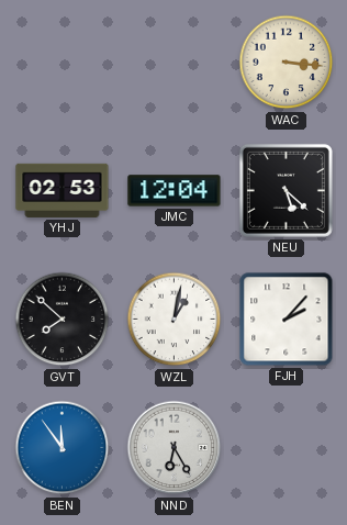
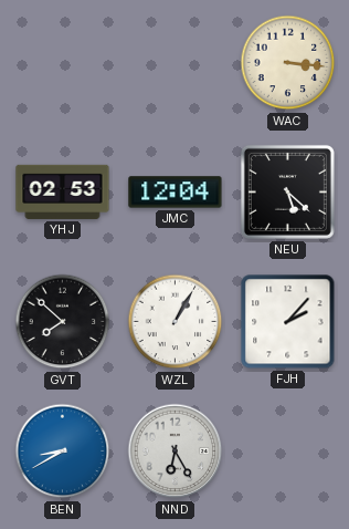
WZL: 1:02 -> 1:05 (176, 322)
BEN: 11:54 -> 8:40 (63, 452)
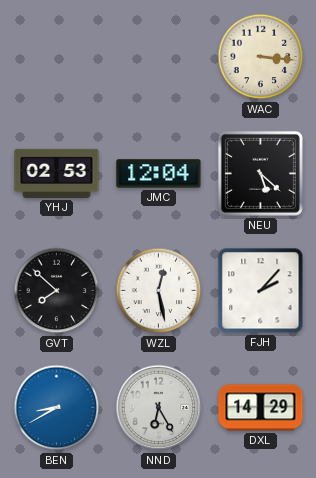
WZL: 1:05 -> 12:28 (159, 291)
DXL: none -> 14:29 (261, 408)
